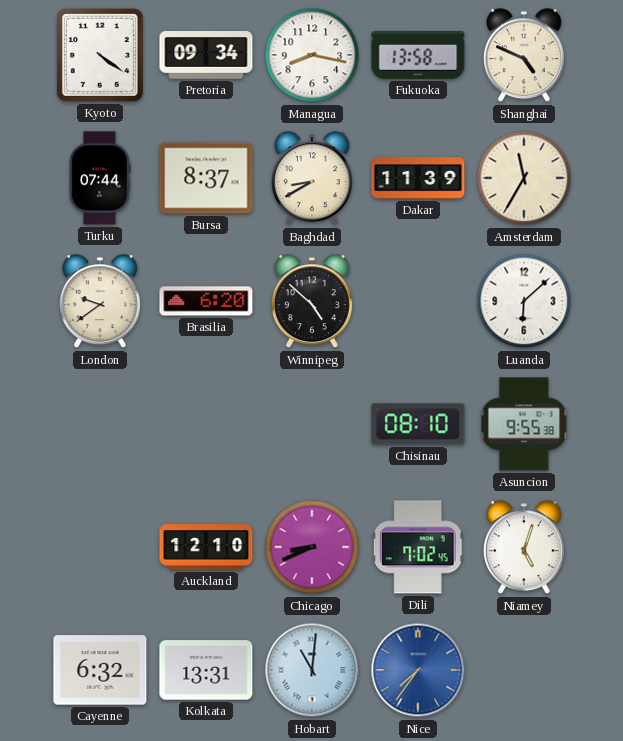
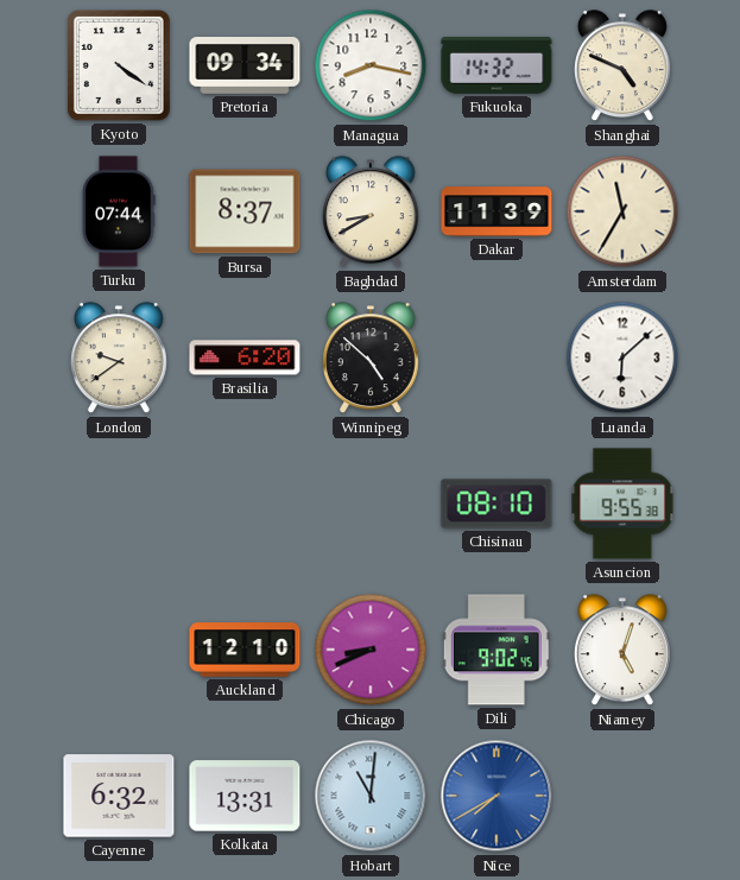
Fukuoka: 13:58 -> 14:32 (497, 65)
Dili: 7:02 -> 9:02 (497, 650)
Nice: 7:36 -> 7:40 (497, 796)
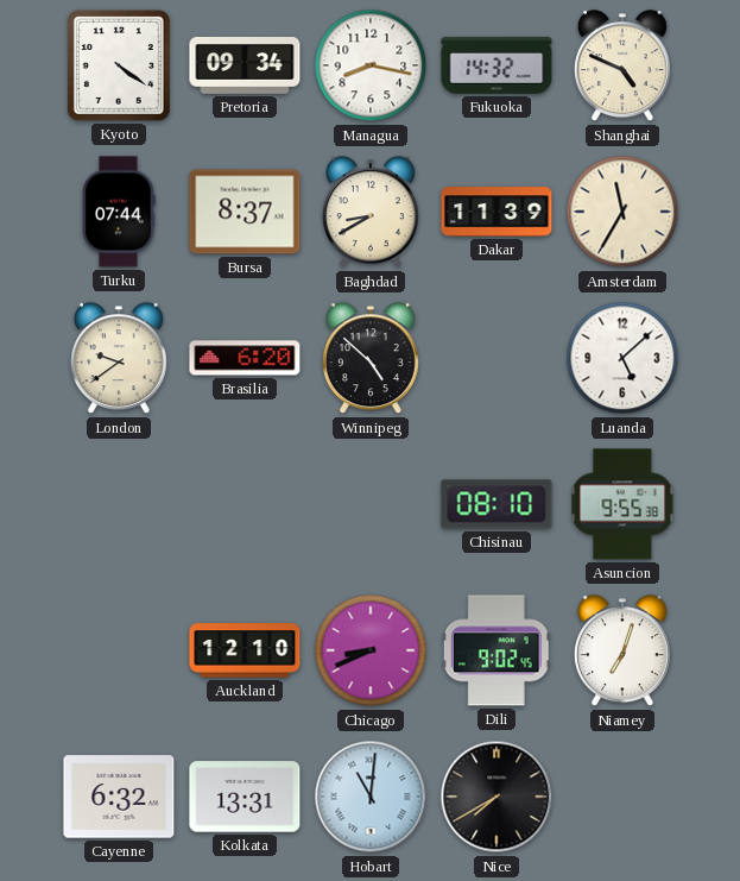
Luanda: 6:08 -> 5:08 (622, 358)
Niamey: 5:03 -> 7:03 (622, 652)
Nice dial: blue -> black (497, 797)
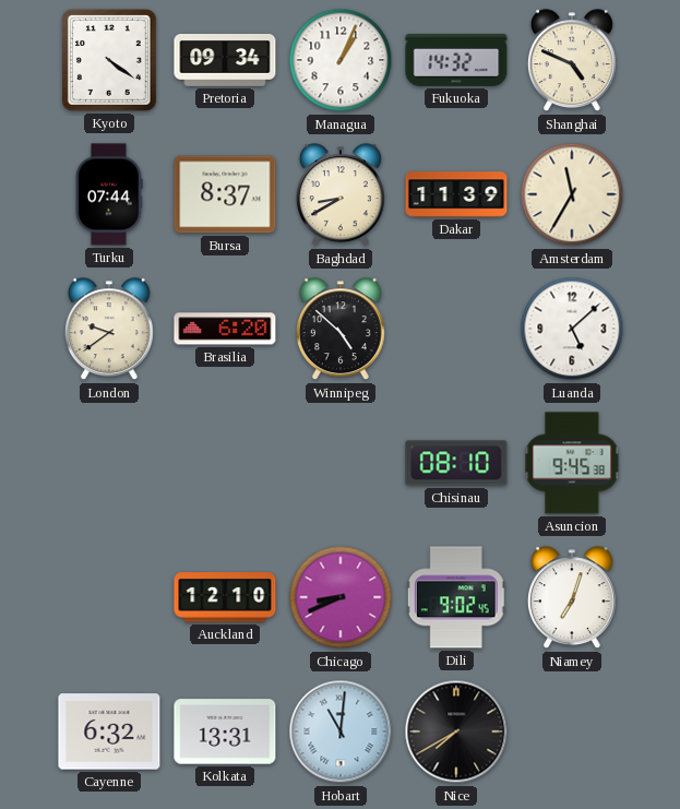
Managua: 8:17 -> 1:04 (341, 60)
Asuncion: 9:55 -> 9:45 (572, 463)
